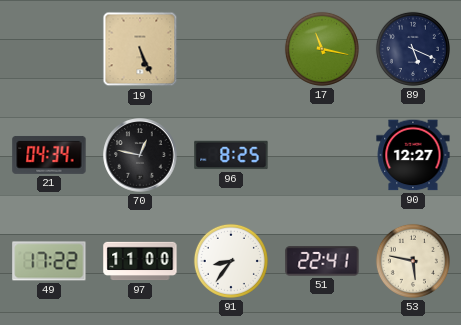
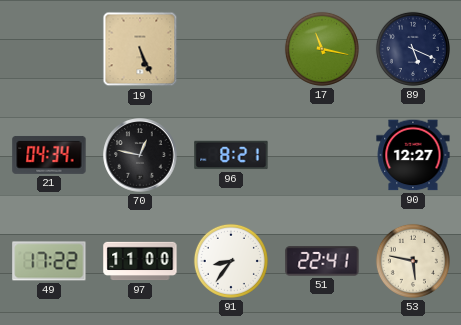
96: 8:25 -> 8:21 (231, 155)
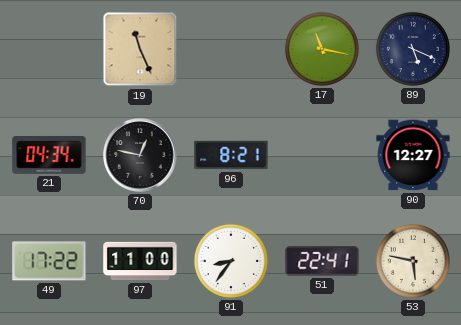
19: 5:26 -> 11:26 (140, 49)
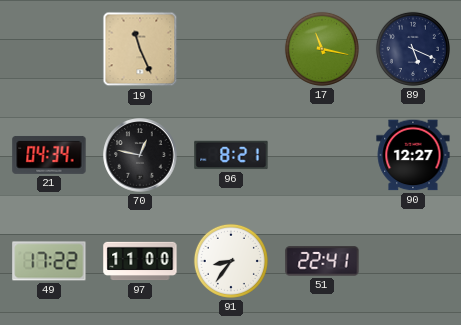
53: 5:47 -> none (413, 261)
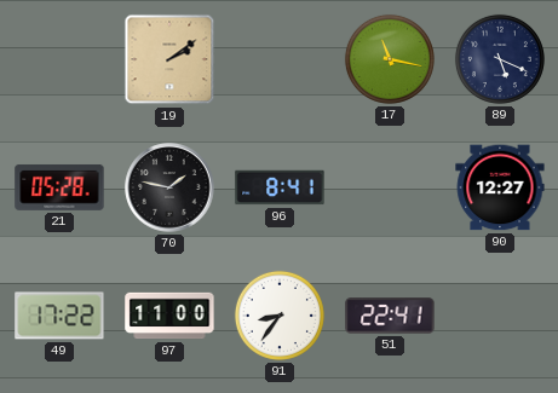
19: 11:26 -> 2:09 (169, 59)
21: 04:34 -> 05:28 (59, 187)
70: 12:47 -> 1:47 (169, 187)
96: 8:21 -> 8:41 (280, 187)
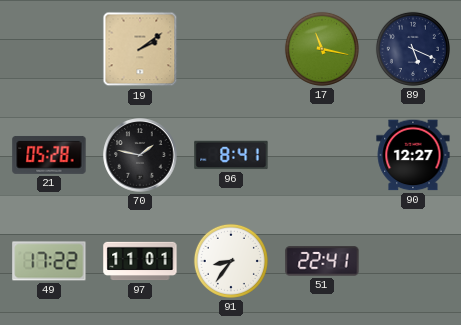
97: 11:00 -> 11:01 (140, 261)
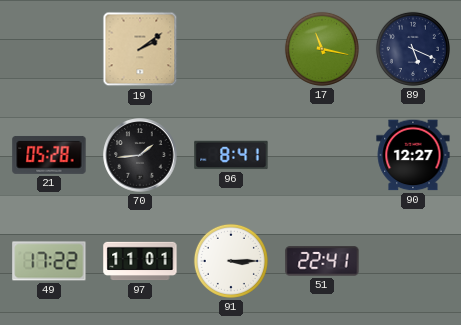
70: 1:47 -> 1:44 (140, 155)
91: 8:36 -> 3:15 (231, 261)
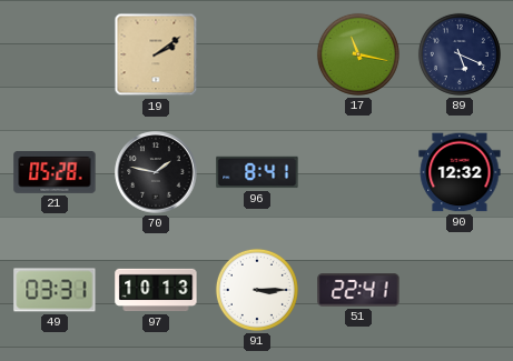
70: 1:44 -> 1:47 (156, 172)
90: 12:27 -> 12:32 (460, 172)
49: 17:22 -> 03:31 (55, 290)
97: 11:01 -> 10:13 (156, 290)
